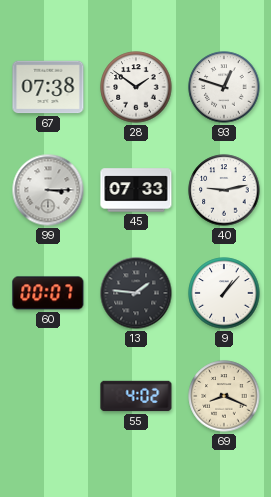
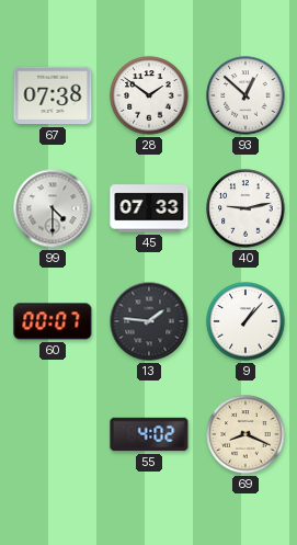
93: 12:48 -> 12:52 (245, 95)
99: 3:15 -> 4:30 (53, 208)
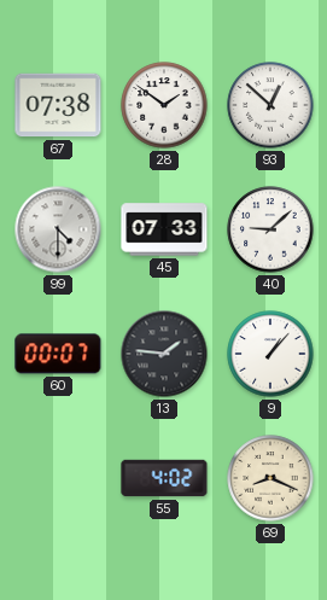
40: 9:13 -> 9:08 (270, 229)
